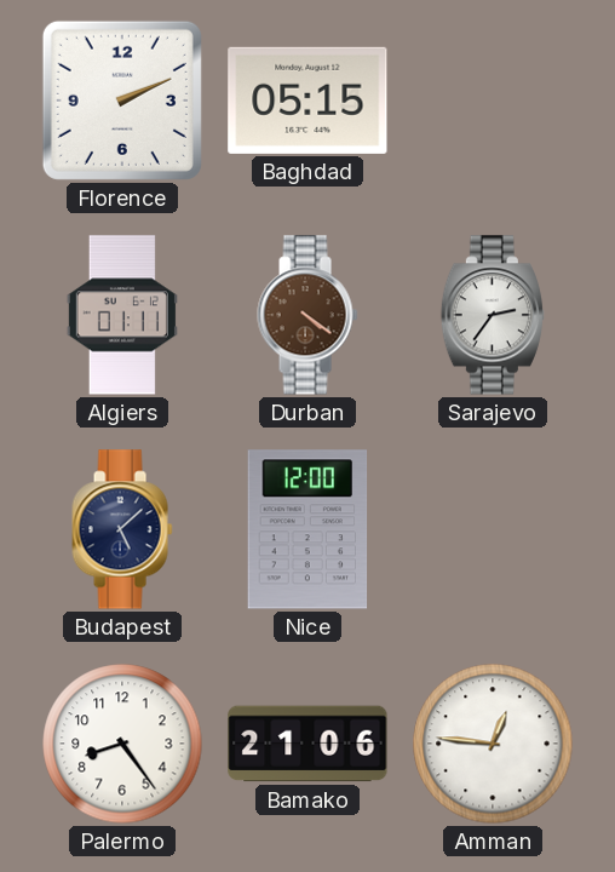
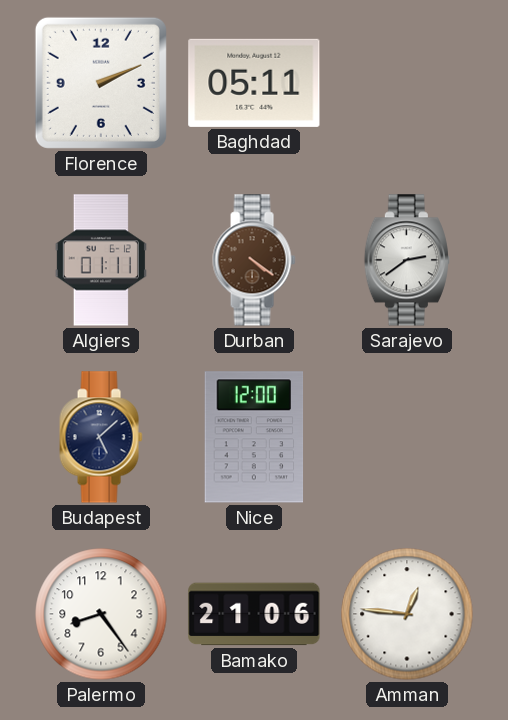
Baghdad: 05:15 -> 05:11 (254, 83)
Sarajevo: 2:36 -> 2:39 (407, 260)
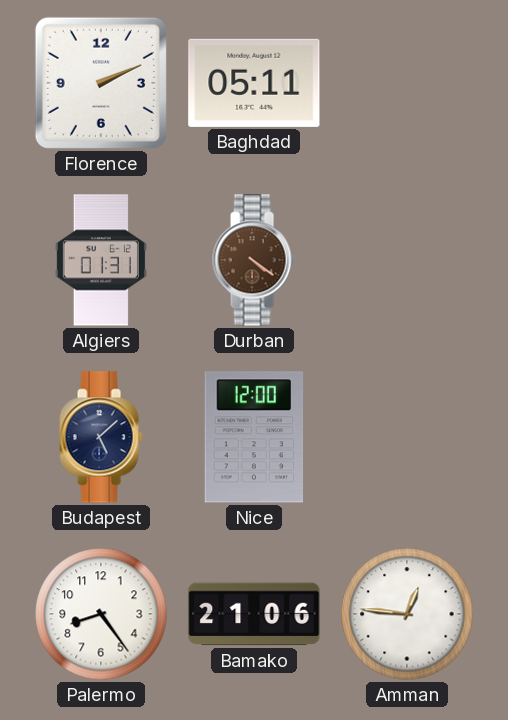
Algiers: 01:11 -> 01:31 (101, 260)
Sarajevo: 2:39 -> none (407, 260)
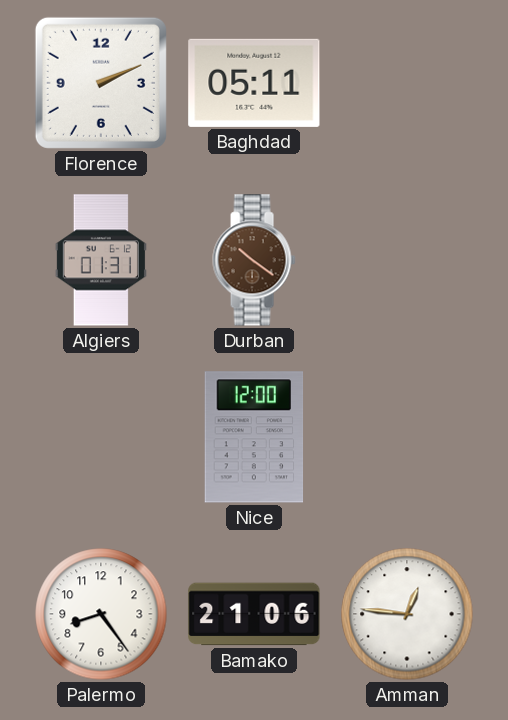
Durban: 4:21 -> 10:21 (254, 260)
Budapest: 5:08 -> none (101, 437)
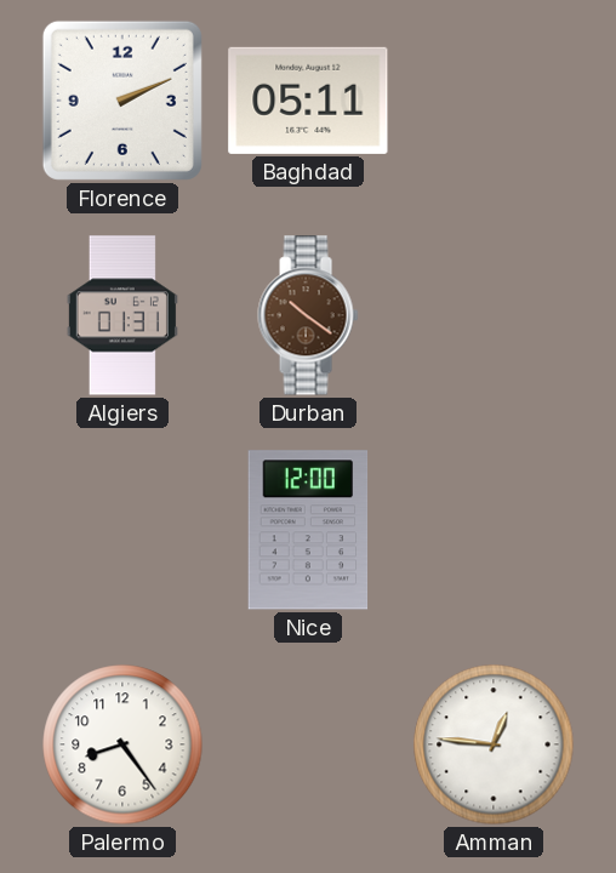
Bamako: 21:06 -> none (254, 614)
